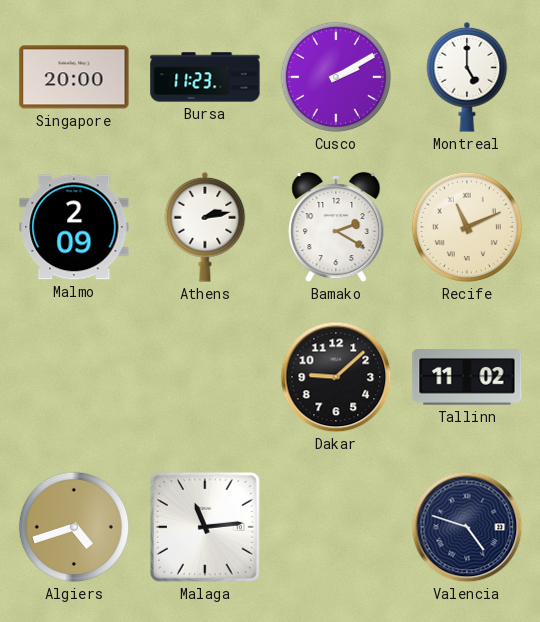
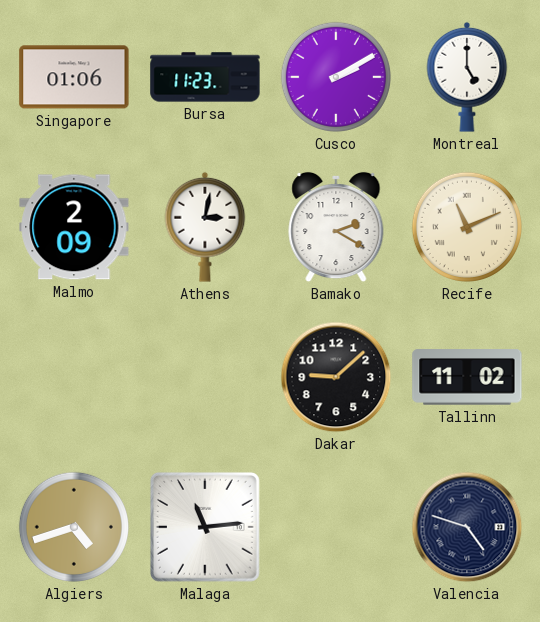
Singapore: 20:00 -> 01:06 (74, 77)
Athens: 2:13 -> 3:02 (205, 227)
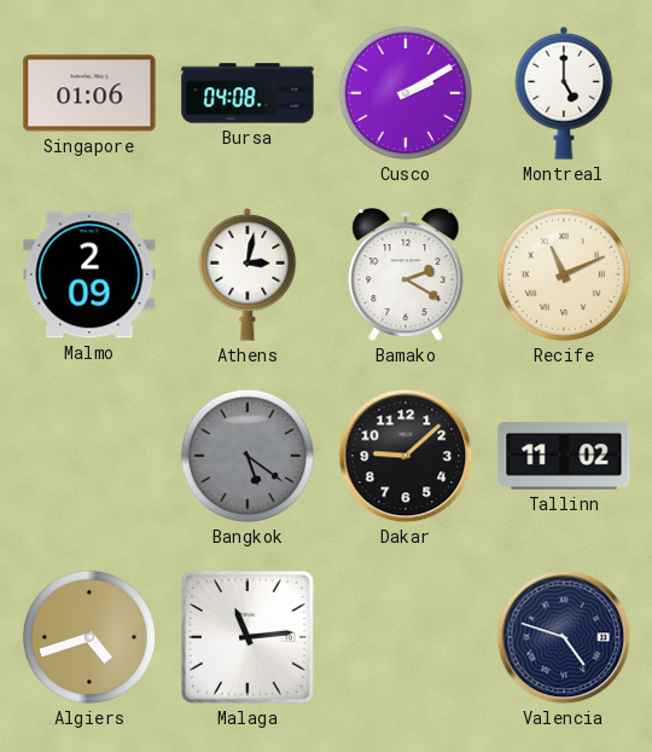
Bursa: 11:23 -> 04:08 (248, 93)
Bangkok: none -> 5:21 (248, 456)
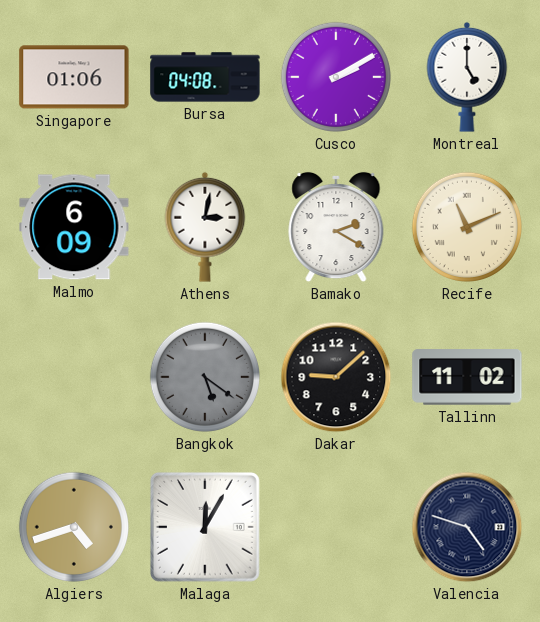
Malmo: 2:09 -> 6:09 (74, 227)
Malaga: 11:14 -> 12:05 (205, 527)
